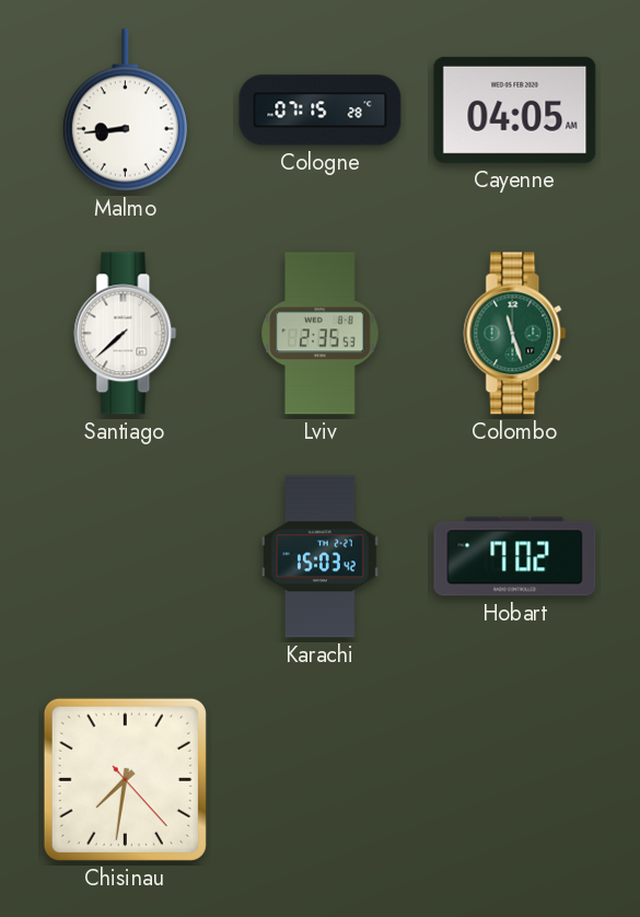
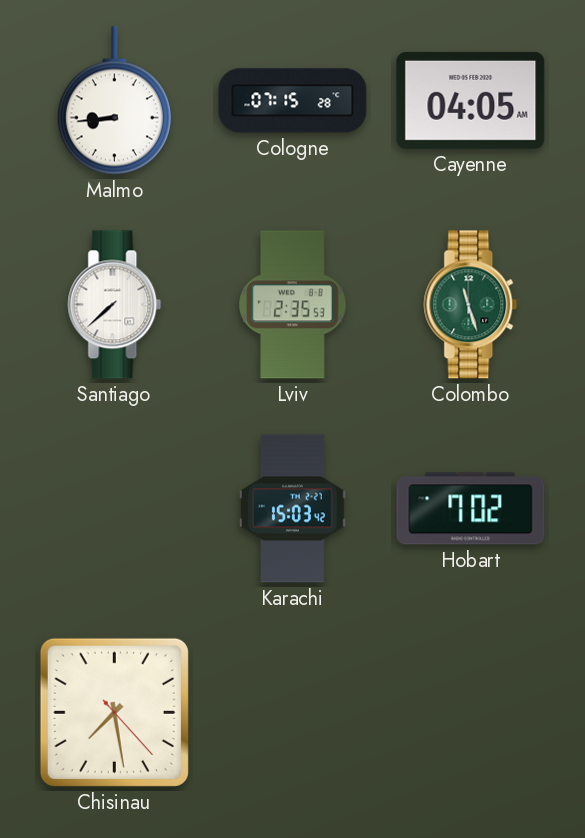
Chisinau: 7:31 -> 7:28 (114, 712)
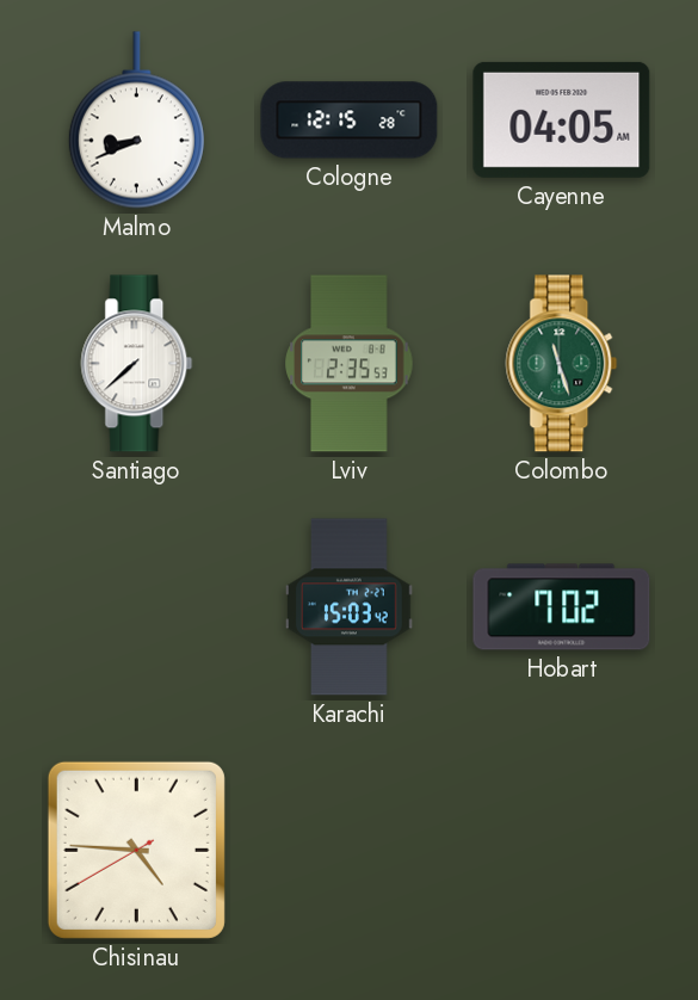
Malmo: 8:44 -> 8:41 (136, 121)
Cologne: 07:15 -> 12:15 (350, 121)
Chisinau: 7:28 -> 4:45 (136, 850)
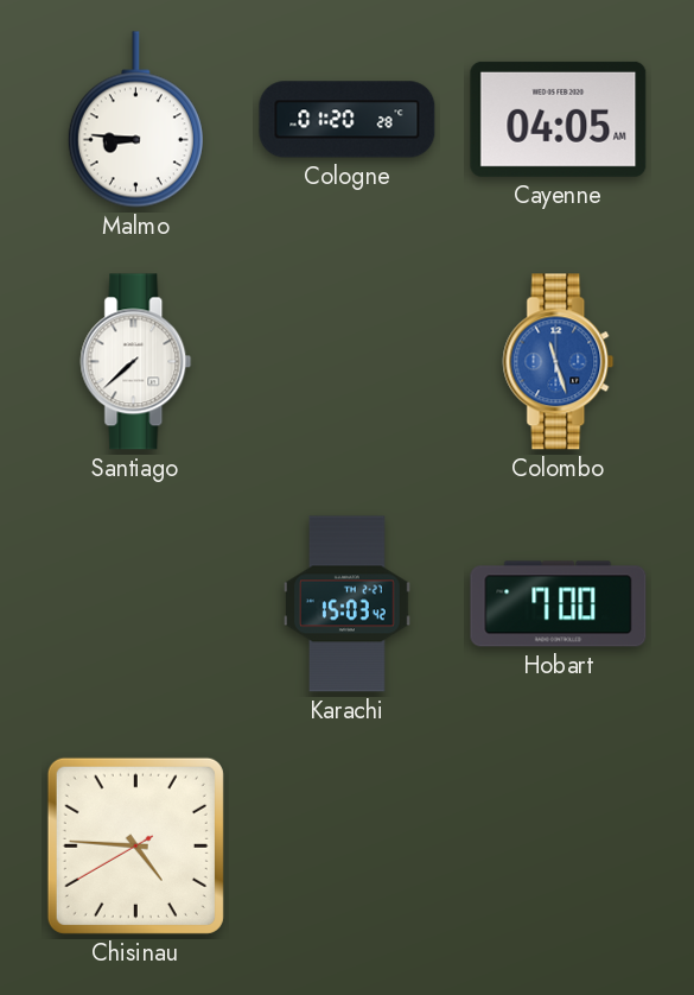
Malmo: 8:41 -> 8:46 (135, 120)
Cologne: 12:15 -> 01:20 (348, 120)
Lviv: 2:35 -> none (350, 364)
Colombo dial: green -> blue (559, 362)
Hobart: 7:02 -> 7:00 (559, 604)
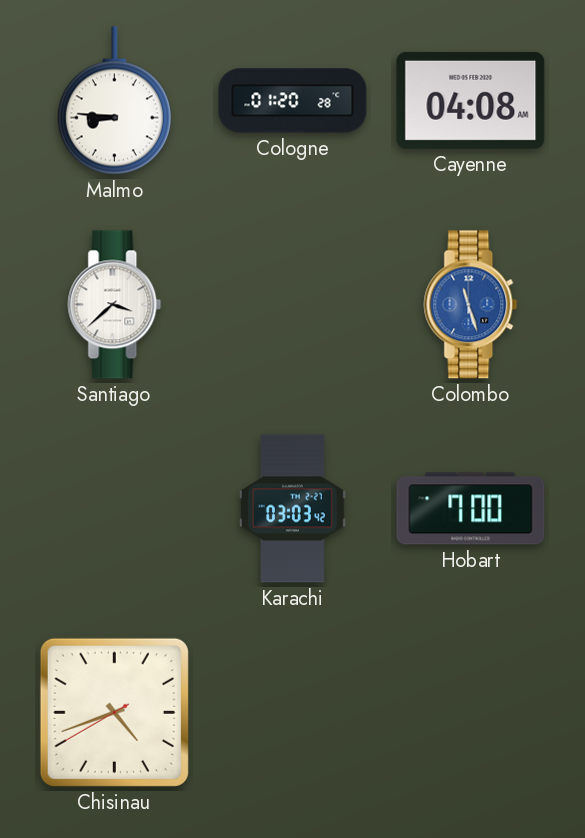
Cayenne: 04:05 -> 04:08 (471, 100)
Santiago: 7:38 -> 3:38 (115, 305)
Karachi: 15:03 -> 03:03 (293, 509)
Chisinau: 4:45 -> 4:41 (114, 712)
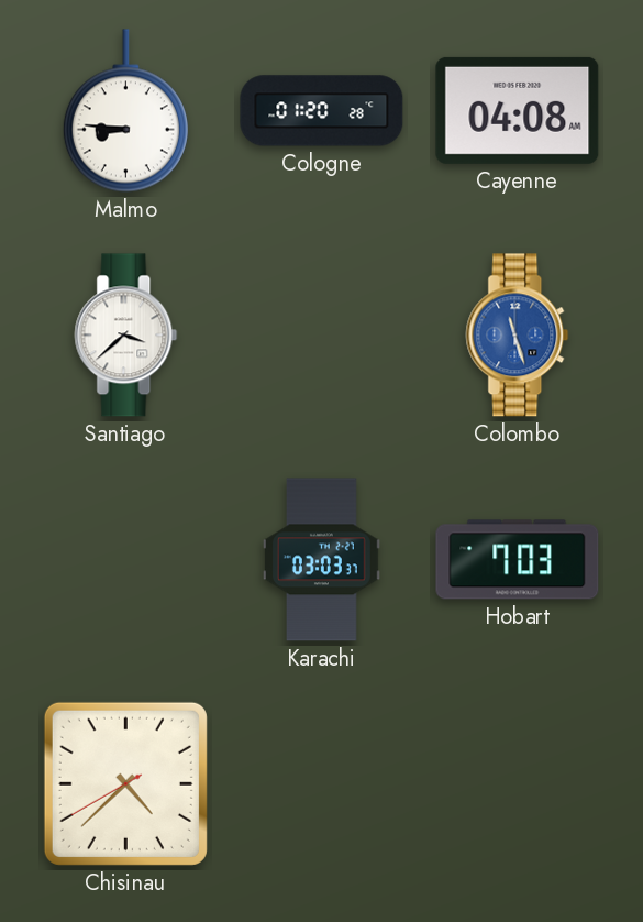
Karachi: 03:03:42 -> 03:03:37 (322, 560)
Hobart: 7:00 -> 7:03 (518, 560)
Chisinau: 4:41 -> 4:37 (125, 783)
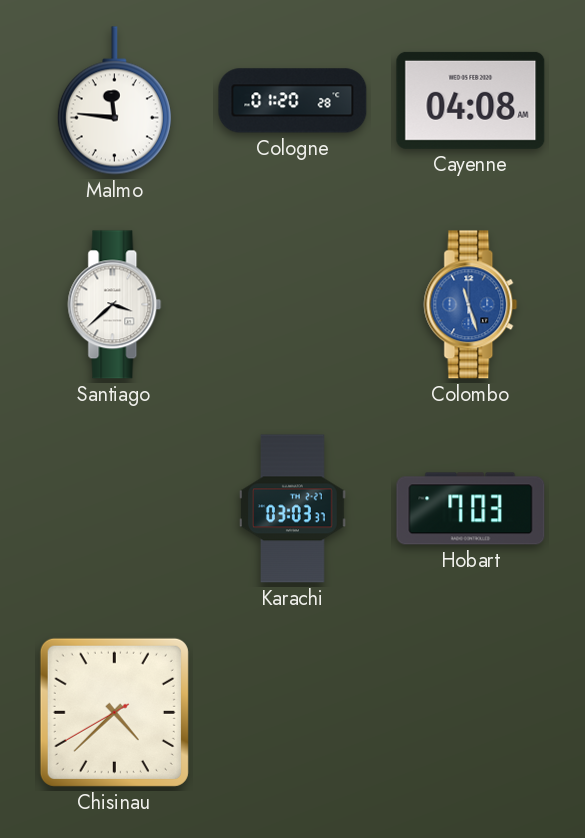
Malmo: 8:46 -> 11:46 (114, 101)
